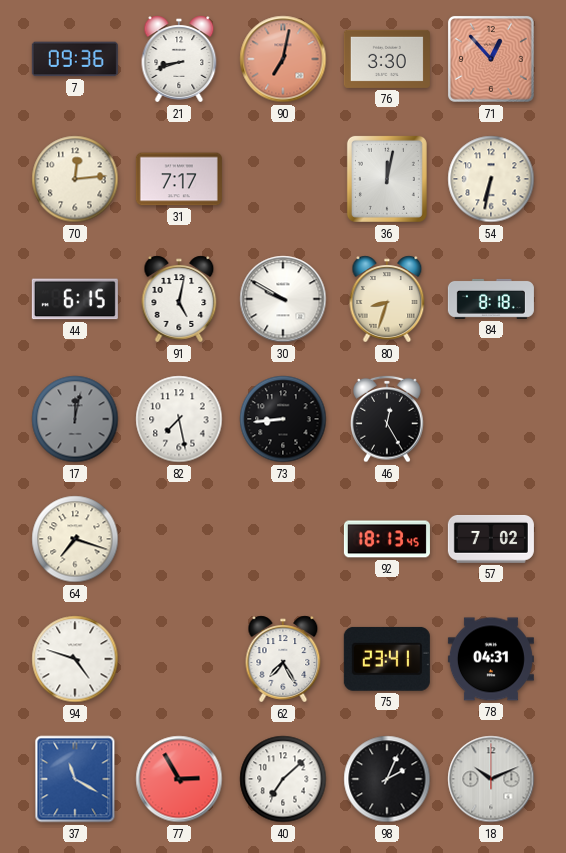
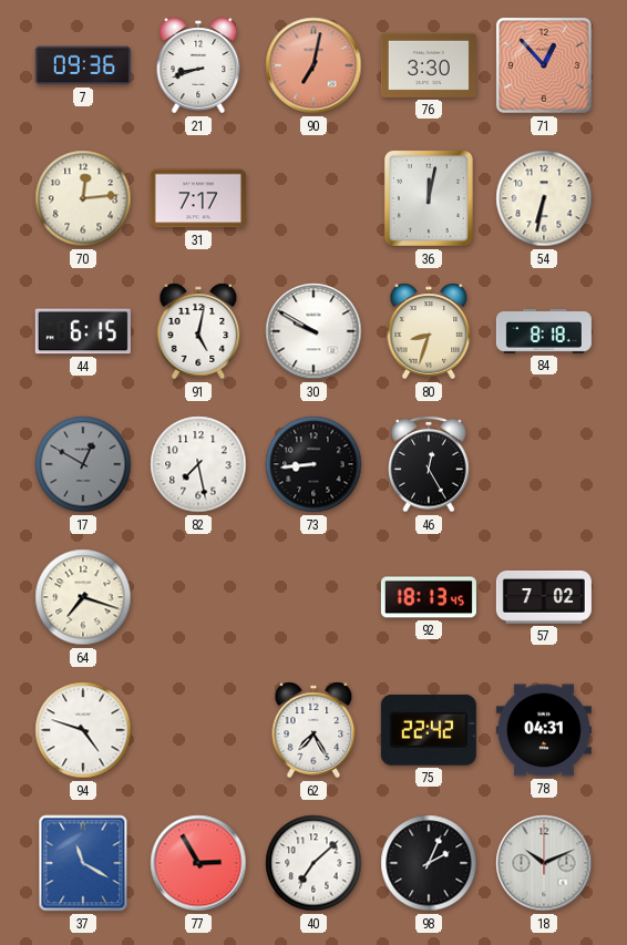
17: 12:02 -> 12:50 (83, 464)
75: 23:41 -> 22:42 (429, 730)
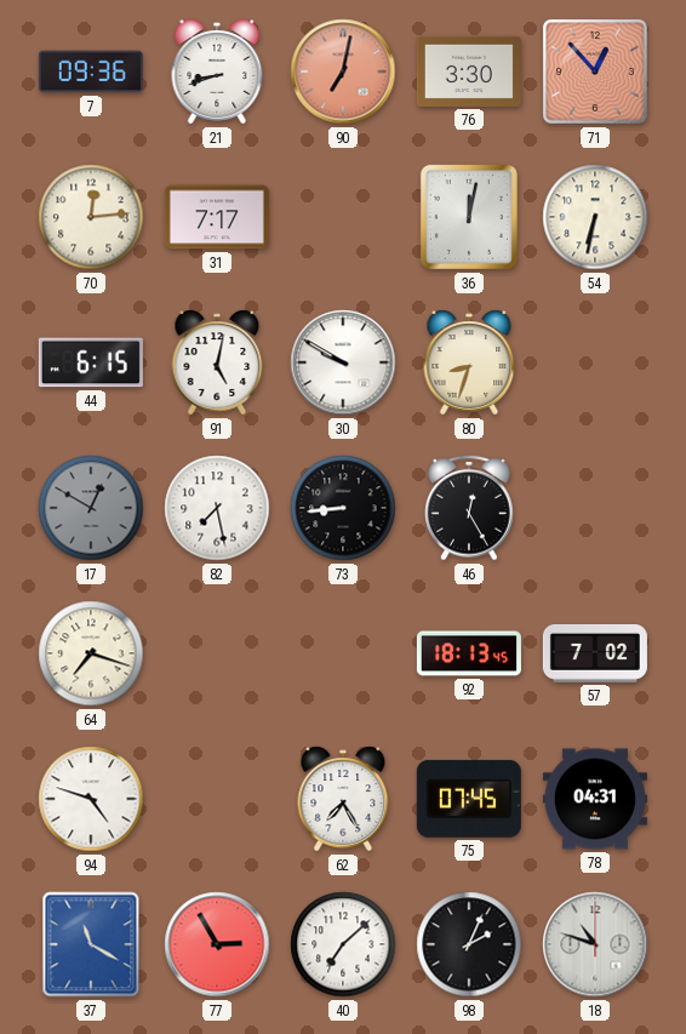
84: 8:18 -> none (544, 331)
75: 22:42 -> 07:45 (469, 799)
18: 10:11 -> 10:48 (595, 944)
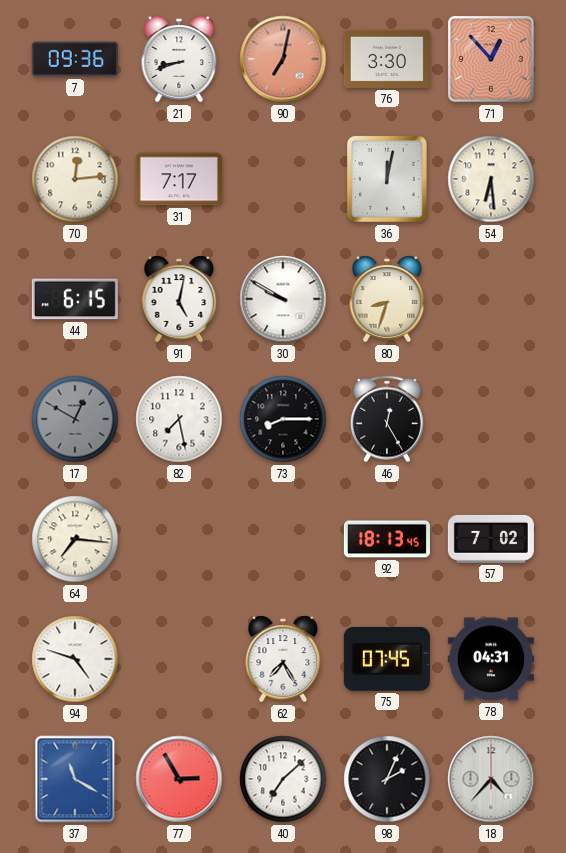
54: 6:32 -> 6:29 (491, 179)
73: 8:44 -> 8:15 (283, 419)
64: 7:18 -> 7:16 (75, 539)
18: 10:48 -> 4:37 (491, 779)
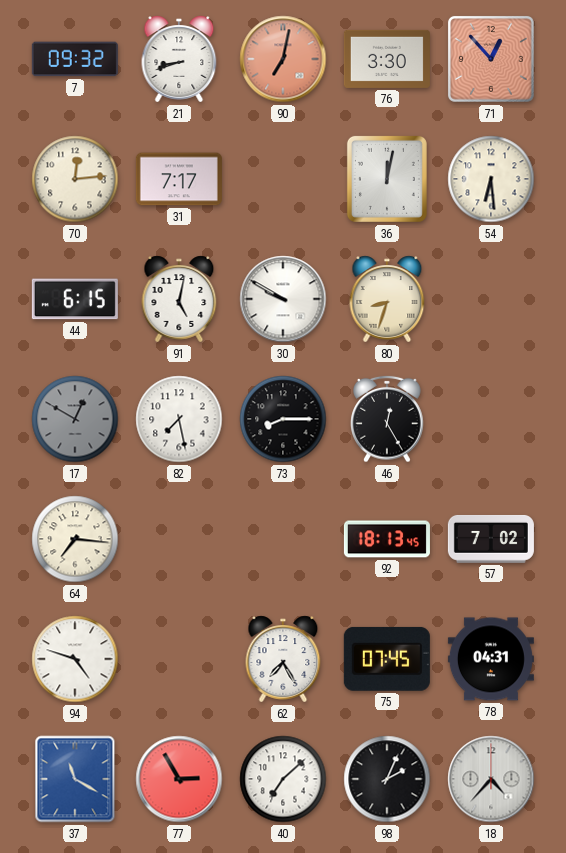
7: 09:36 -> 09:32 (75, 59)
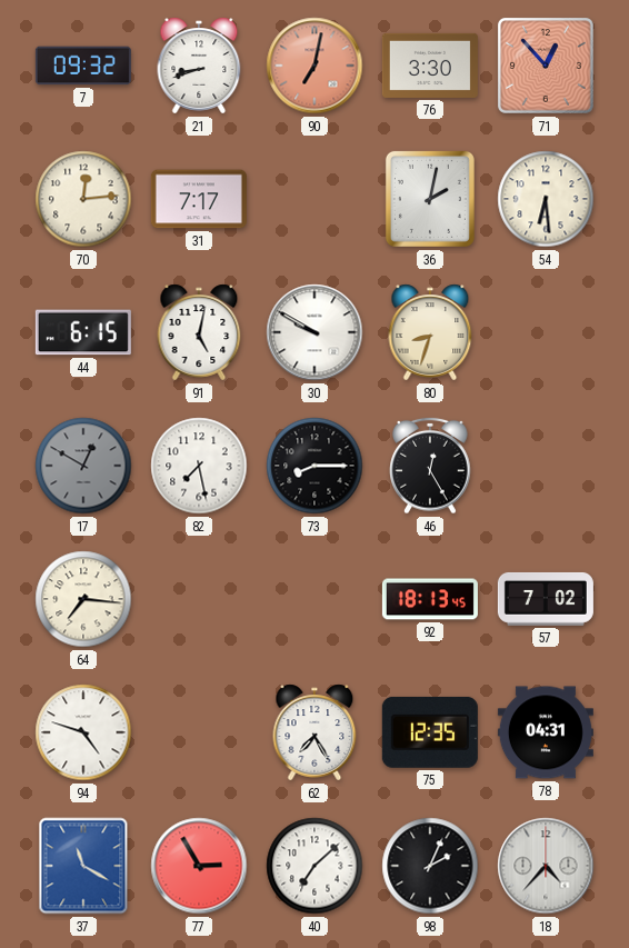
36: 12:02 -> 2:02 (430, 199)
75: 07:45 -> 12:35 (430, 732)
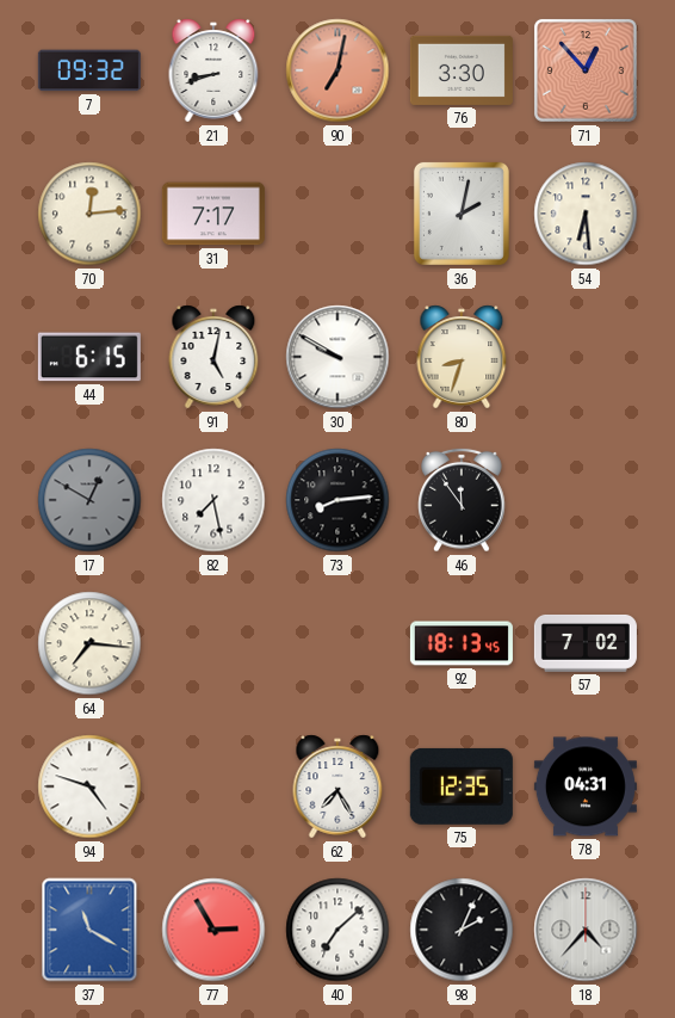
73: 8:15 -> 8:14 (337, 500)
46: 12:25 -> 11:54 (462, 500)
